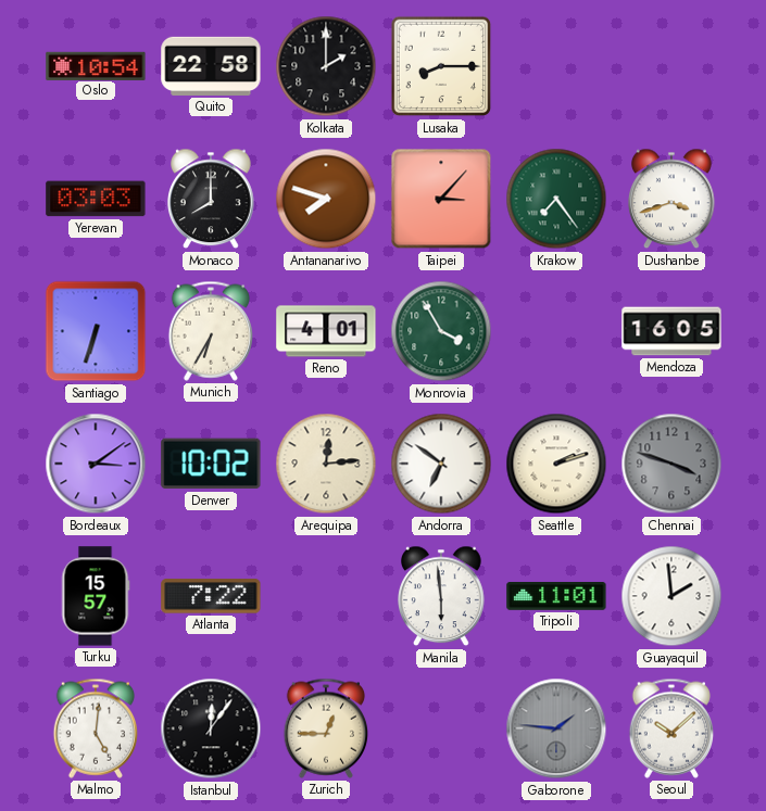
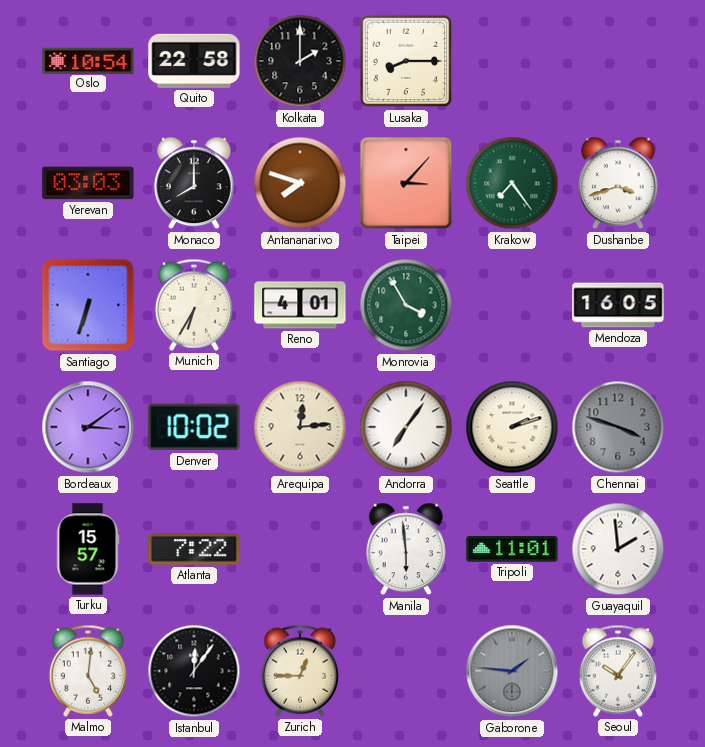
Andorra: 6:51 -> 7:06 (406, 427)
Seoul: 10:08 -> 10:06 (617, 671)
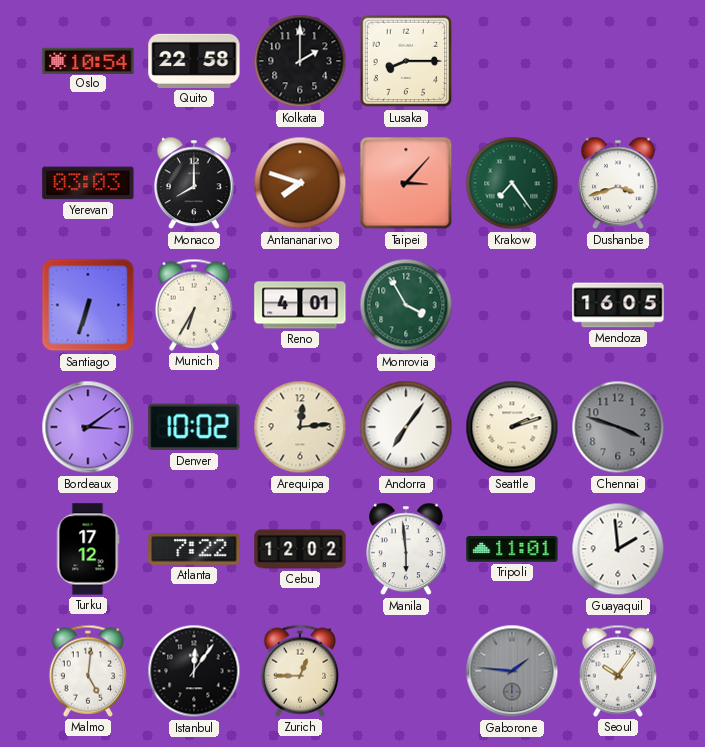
Turku: 15:57 -> 17:12 (88, 549)
Cebu: none -> 12:02 (300, 549)
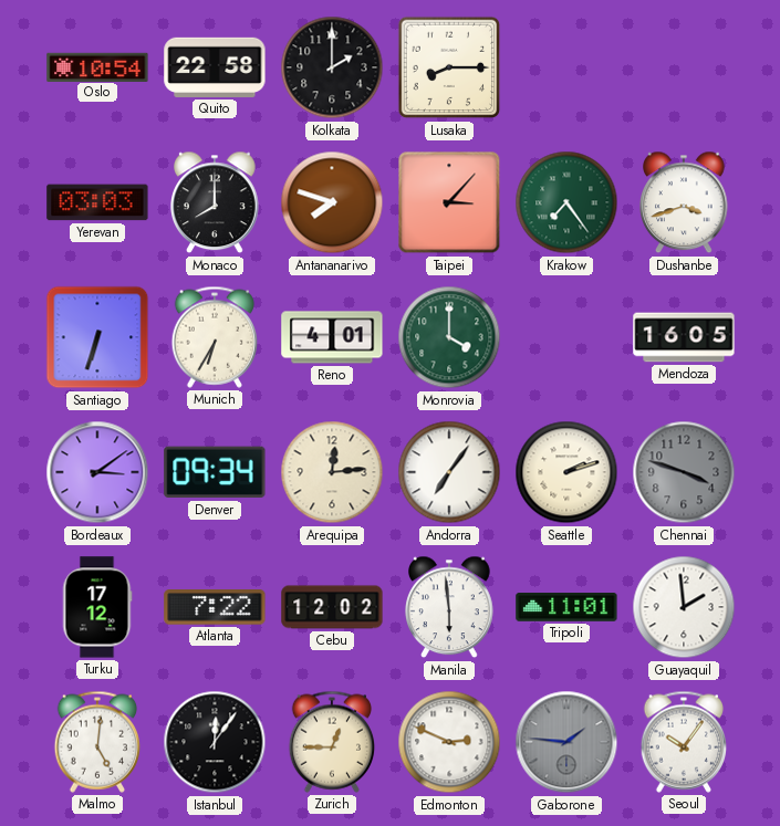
Monrovia: 3:55 -> 4:00 (449, 337)
Denver: 10:02 -> 09:34 (215, 472)
Edmonton: none -> 2:49 (449, 742)
